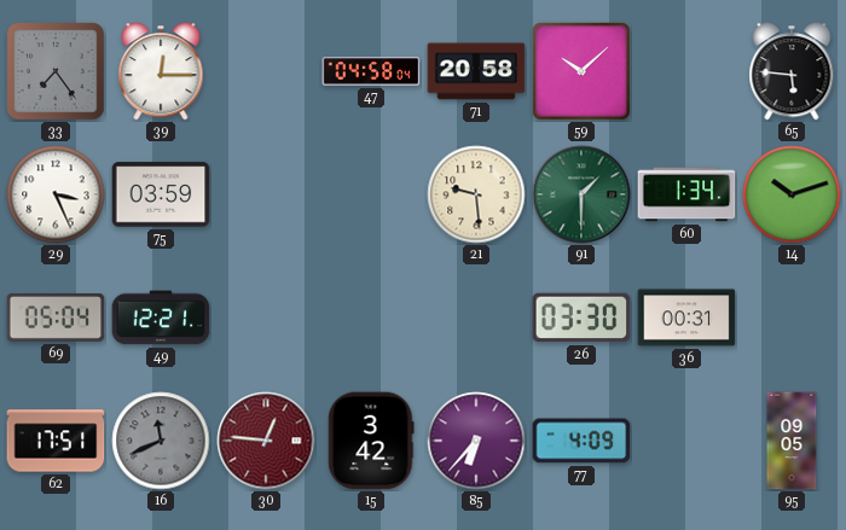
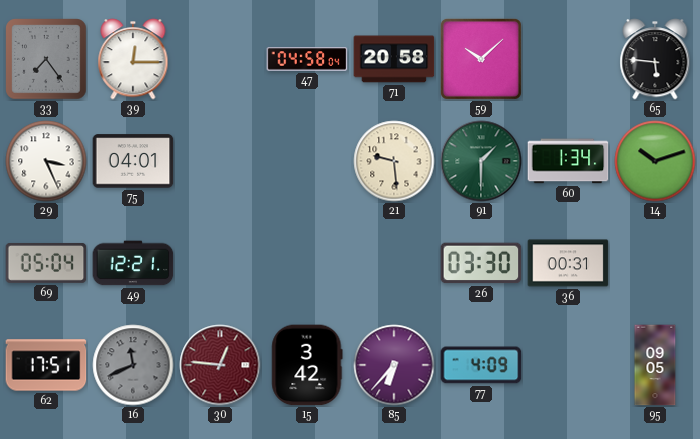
75: 03:59 -> 04:01 (133, 161)
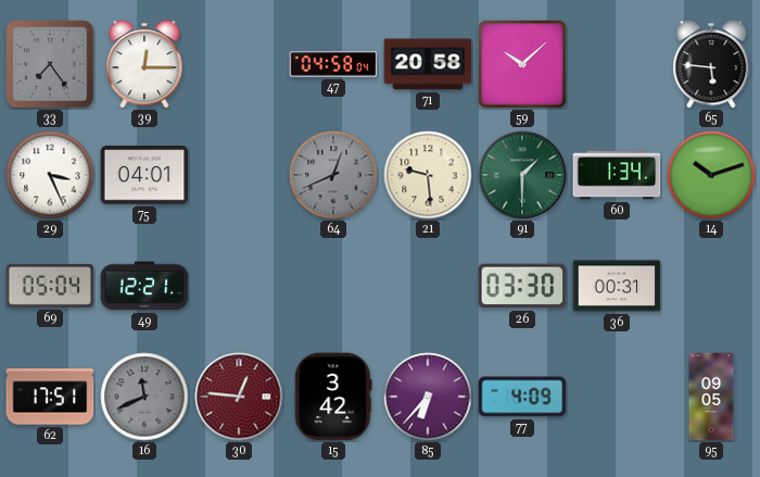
64: none -> 12:41 (333, 175)
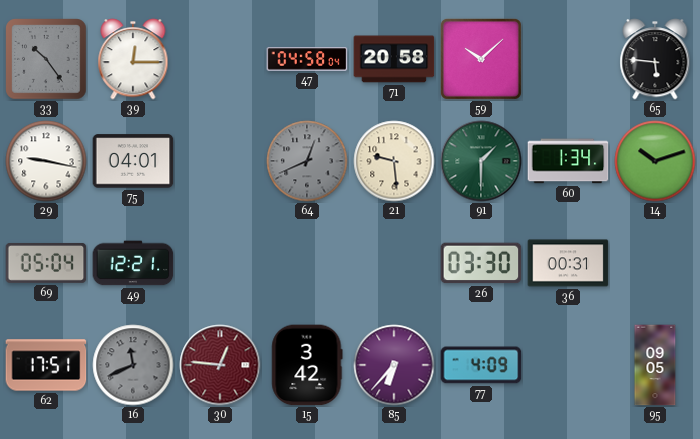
33: 7:24 -> 10:24 (46, 59)
29: 3:26 -> 9:17 (46, 161)
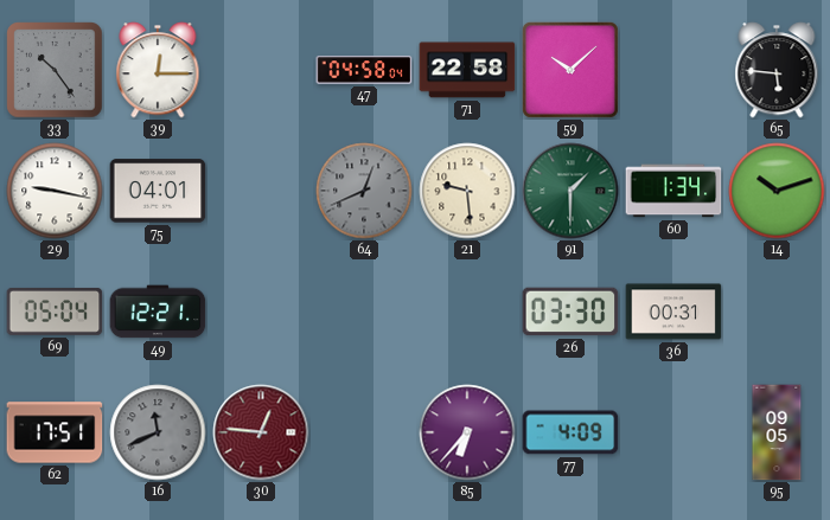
71: 20:58 -> 22:58 (467, 70)
15: 3:42 -> none (307, 365)
